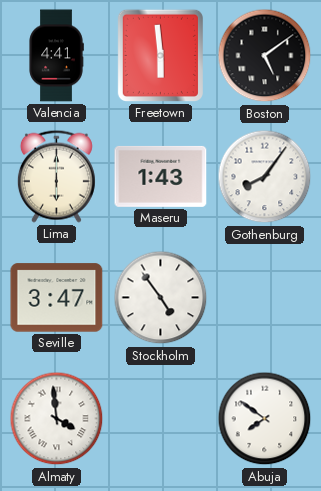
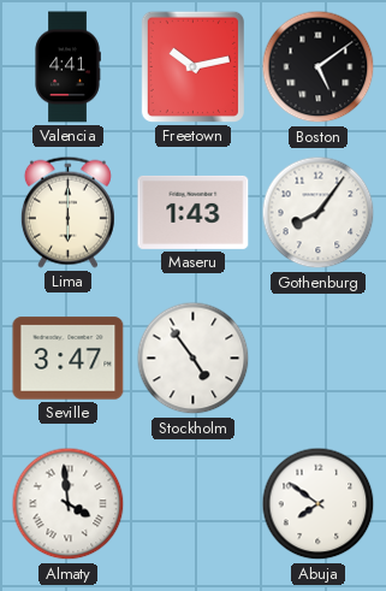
Freetown: 5:59 -> 10:13 (192, 66)
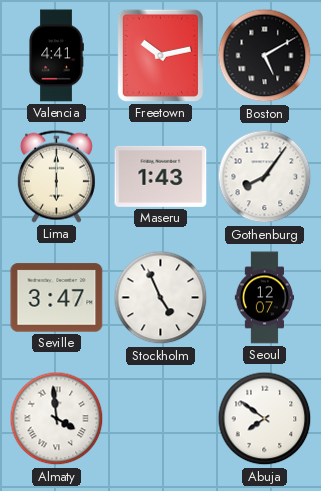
Boston: 5:09 -> 5:10 (265, 56)
Stockholm: 4:54 -> 4:56 (161, 298)
Seoul: none -> 12:07 (265, 298)
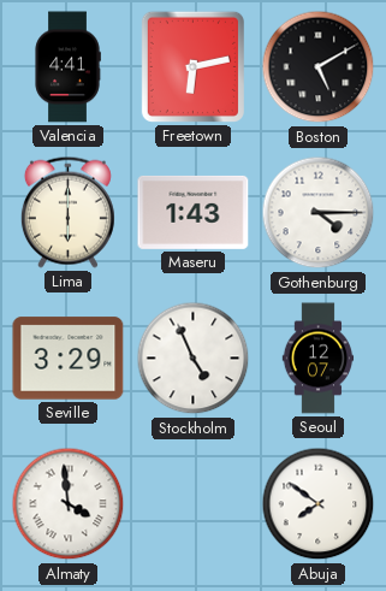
Freetown: 10:13 -> 6:13 (192, 66)
Gothenburg: 8:06 -> 4:15 (319, 213)
Seville: 3:47 -> 3:29 (69, 359)
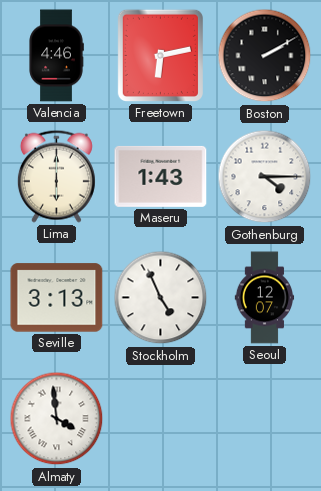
Valencia: 4:41 -> 4:46 (56, 56)
Boston: 5:10 -> 2:10 (265, 56)
Seville: 3:29 -> 3:13 (57, 298)
Abuja: 7:51 -> none (319, 504)
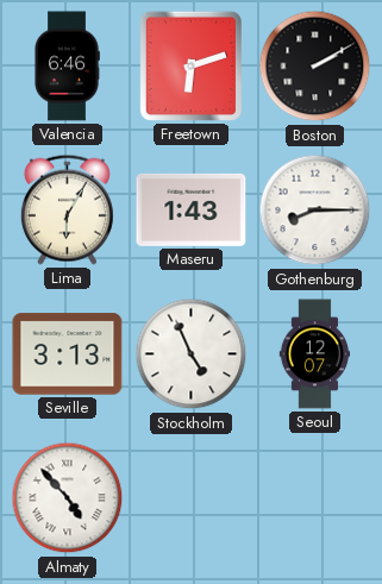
Valencia: 4:46 -> 6:46 (67, 67)
Freetown: 6:13 -> 6:12 (190, 65)
Lima: 6:00 -> 6:05 (67, 209)
Gothenburg: 4:15 -> 8:15 (315, 211)
Almaty: 3:59 -> 4:53 (68, 498)
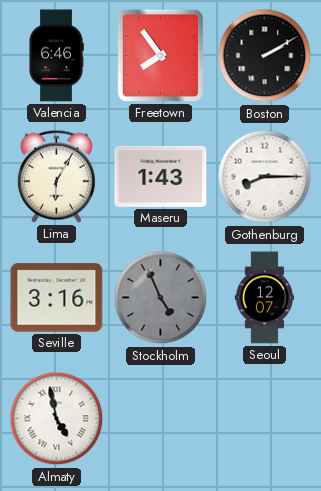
Freetown: 6:12 -> 7:54 (160, 55)
Seville: 3:13 -> 3:16 (57, 298)
Stockholm dial: white -> grey (161, 298)
Almaty: 4:53 -> 4:58 (57, 419)
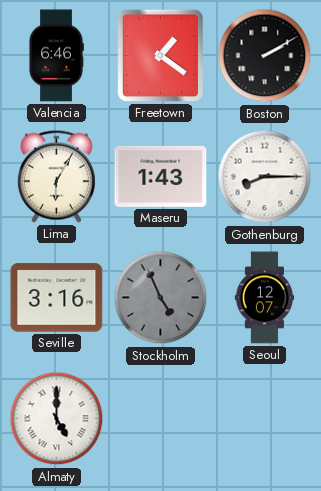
Freetown: 7:54 -> 1:21 (160, 55)
Almaty: 4:58 -> 5:00 (57, 419)
